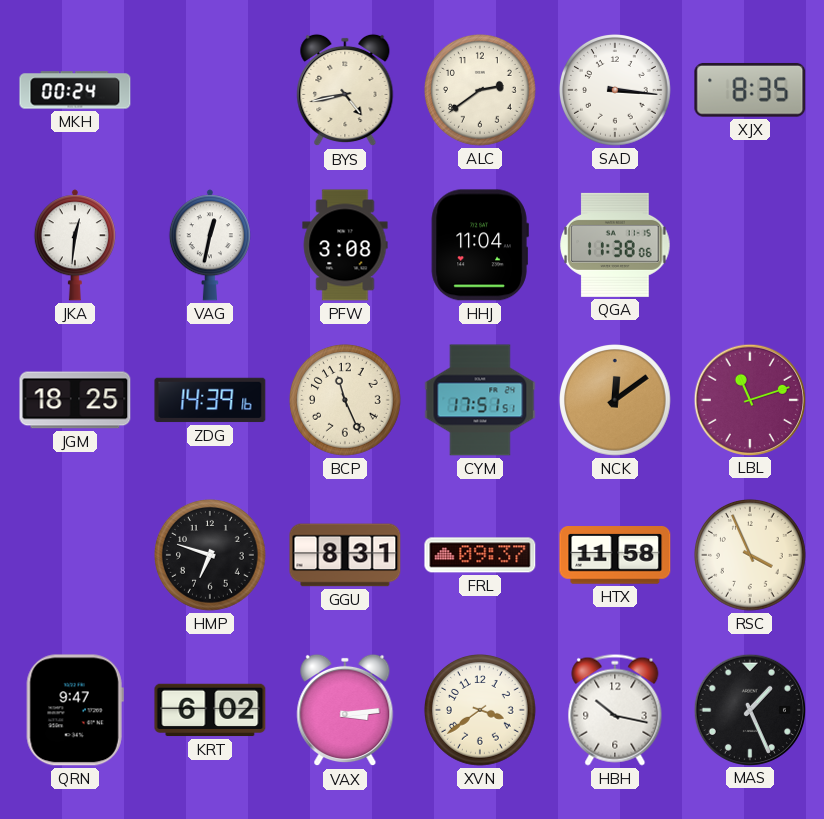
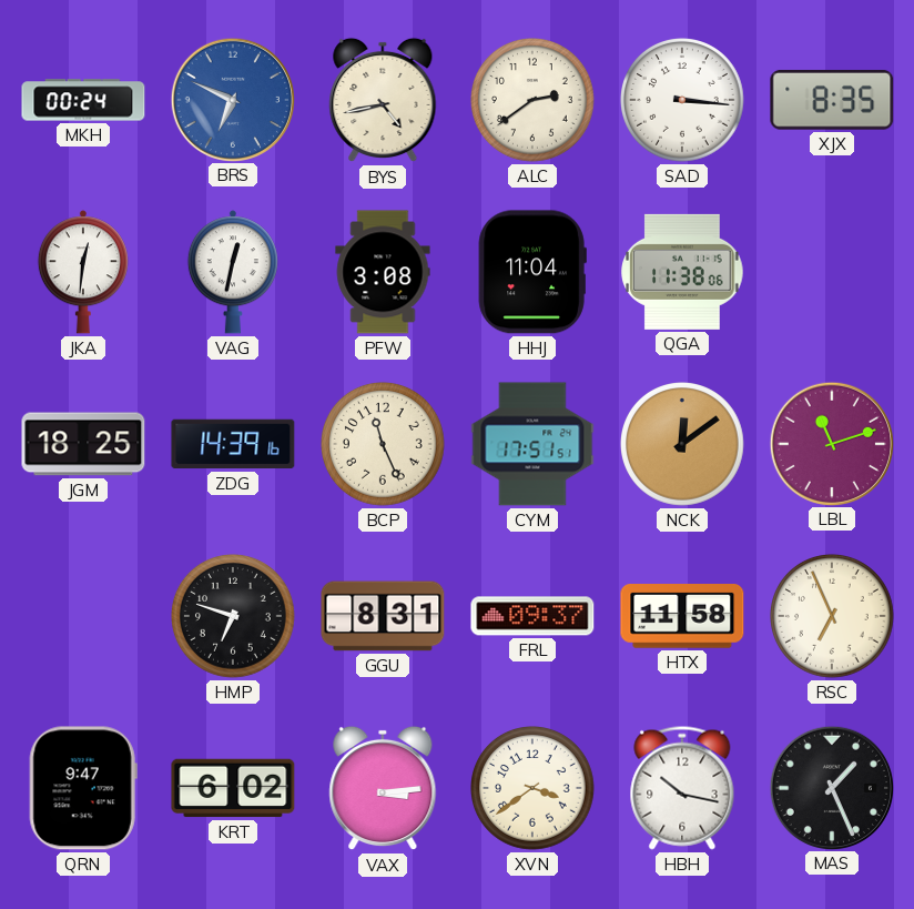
BRS: none -> 6:49 (232, 99)
RSC: 3:56 -> 6:56 (833, 617)
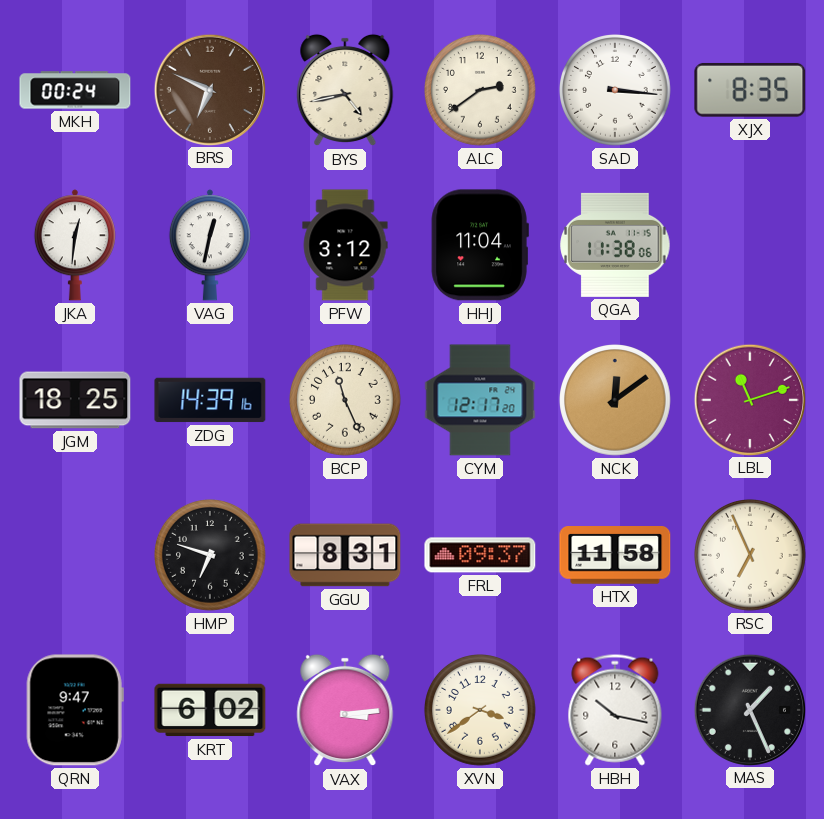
BRS dial: blue -> brown (209, 89)
PFW: 3:08 -> 3:12 (345, 245)
CYM: 17:51 -> 12:17 (480, 400)
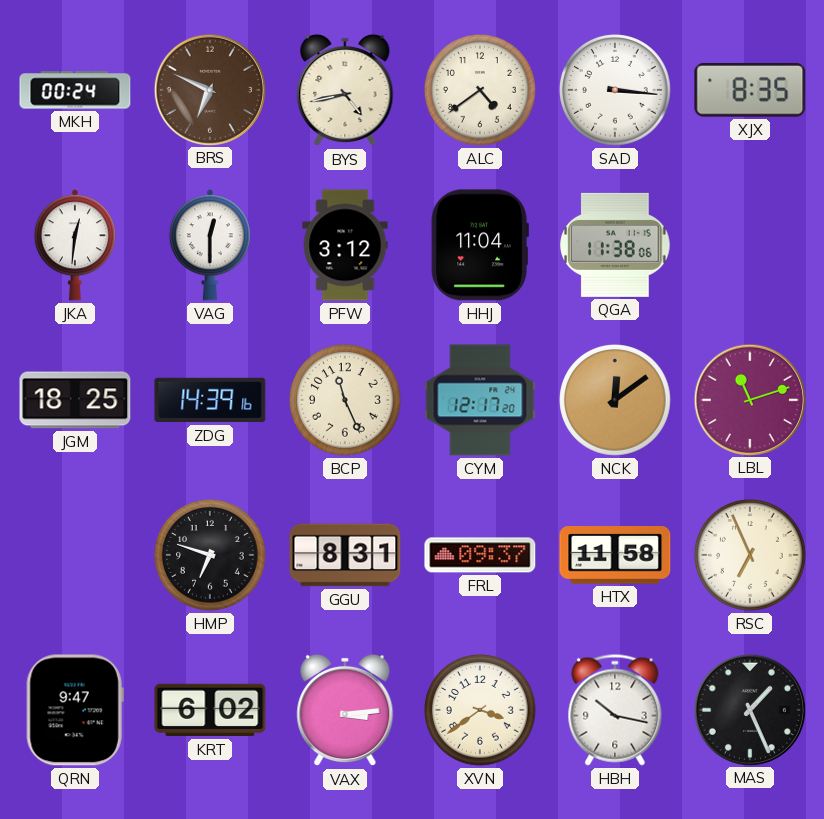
ALC: 2:39 -> 4:39 (481, 91)
VAG: 12:32 -> 12:30 (210, 245)
